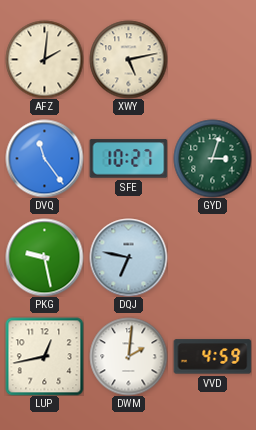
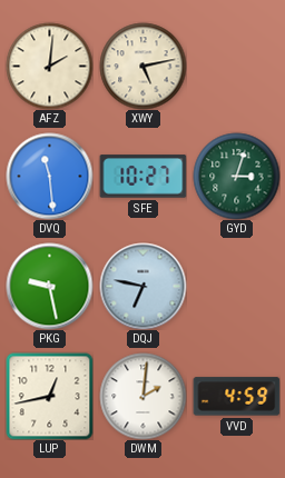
DVQ: 11:24 -> 11:29 (49, 176)
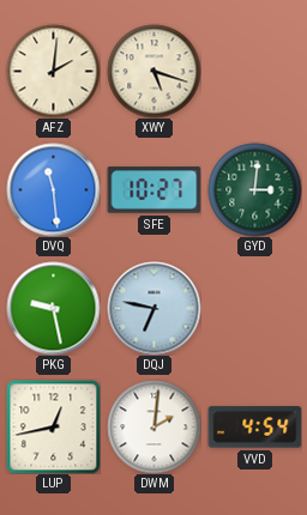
XWY: 5:13 -> 5:18 (153, 71)
GYD: 3:03 -> 3:01 (254, 189)
VVD: 4:59 -> 4:54 (254, 428)
